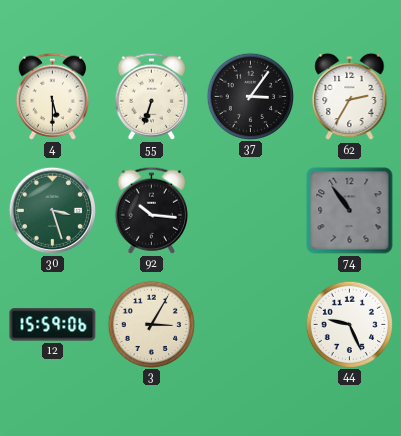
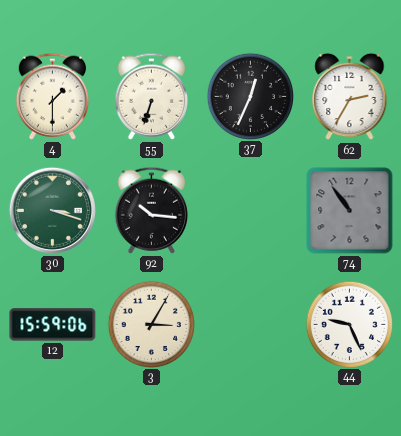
4: 5:30 -> 1:30 (52, 96)
37: 3:06 -> 12:34 (250, 96)
30: 3:27 -> 3:18 (52, 210)
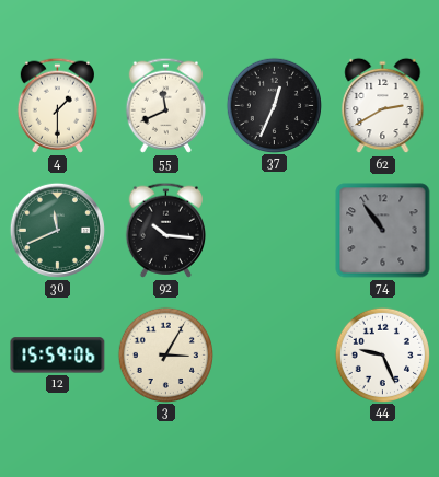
55: 6:33 -> 11:41 (165, 105)
62: 2:35 -> 2:40 (383, 106)
30: 3:18 -> 11:41 (57, 230)
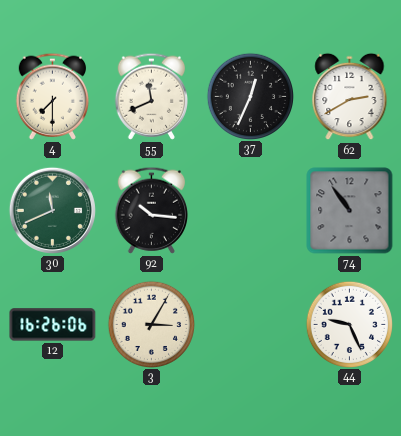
4: 1:30 -> 7:30 (52, 96)
12: 15:59 -> 16:26 (53, 325)
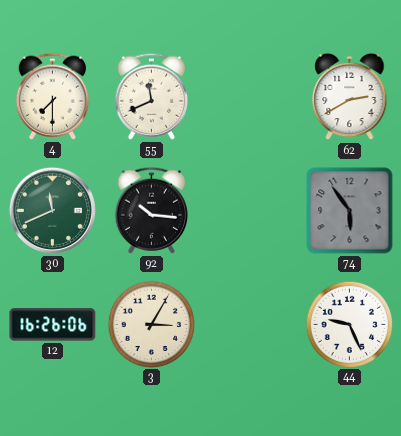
37: 12:34 -> none (250, 96)
74: 10:54 -> 5:54 (350, 211)
